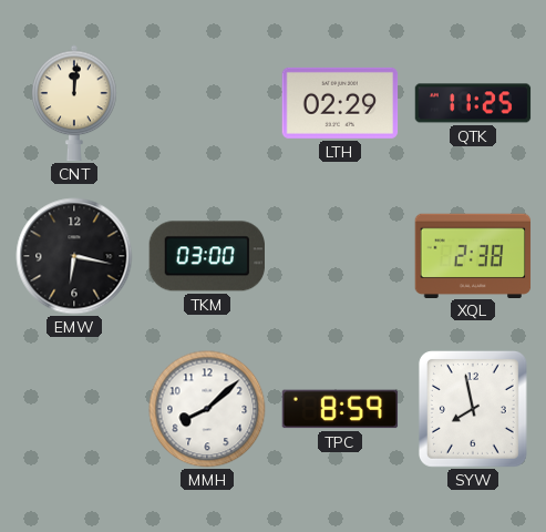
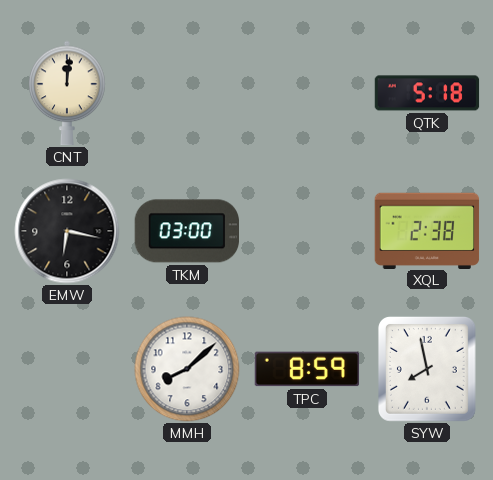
LTH: 02:29 -> none (340, 103)
QTK: 11:25 -> 5:18 (427, 93)
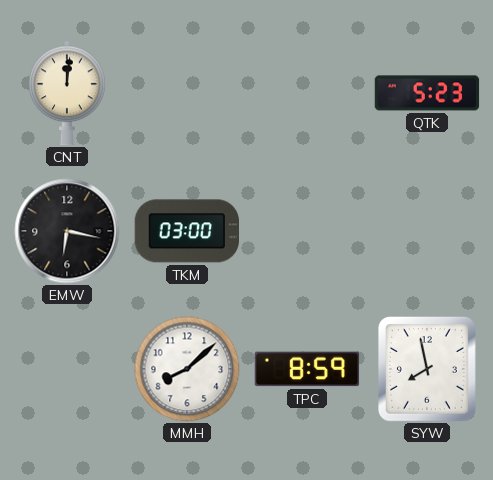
QTK: 5:18 -> 5:23 (427, 93)
XQL: 2:38 -> none (427, 230)
